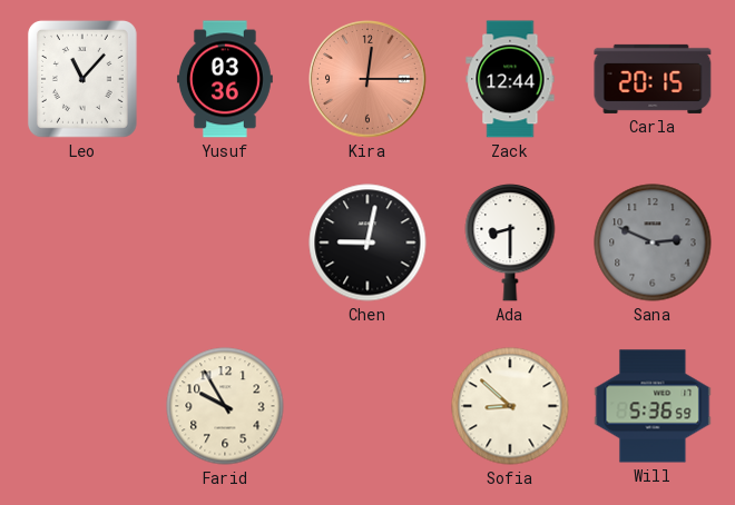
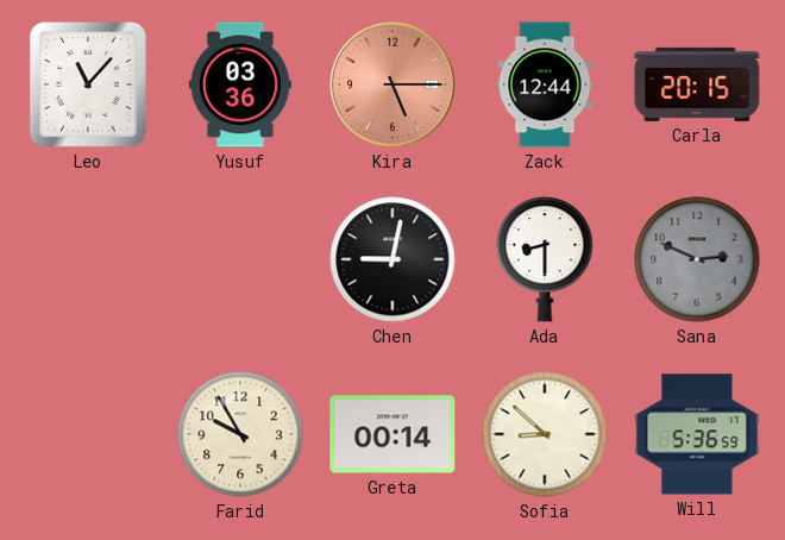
Kira: 12:15 -> 5:15 (392, 84)
Greta: none -> 00:14 (392, 434)
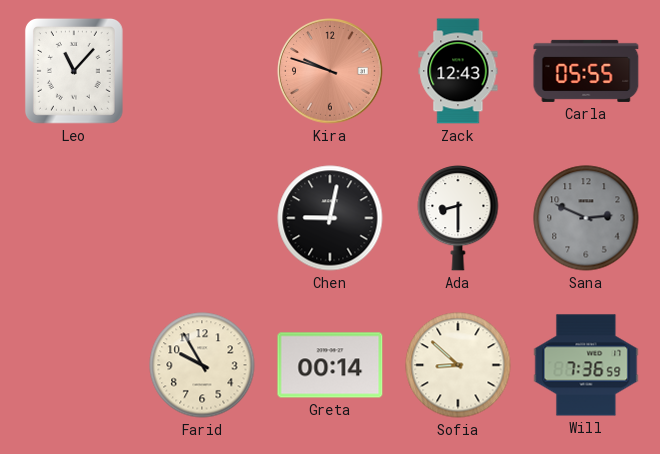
Yusuf: 03:36 -> none (240, 84)
Kira: 5:15 -> 9:48 (330, 71)
Zack: 12:44 -> 12:43 (458, 71)
Carla: 20:15 -> 05:55 (586, 71)
Will: 5:36 -> 7:36 (586, 365)
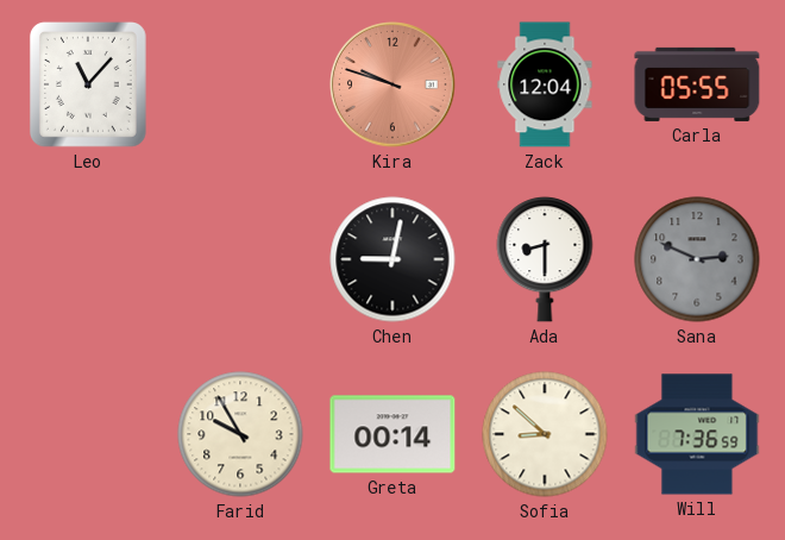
Zack: 12:43 -> 12:04 (545, 84)
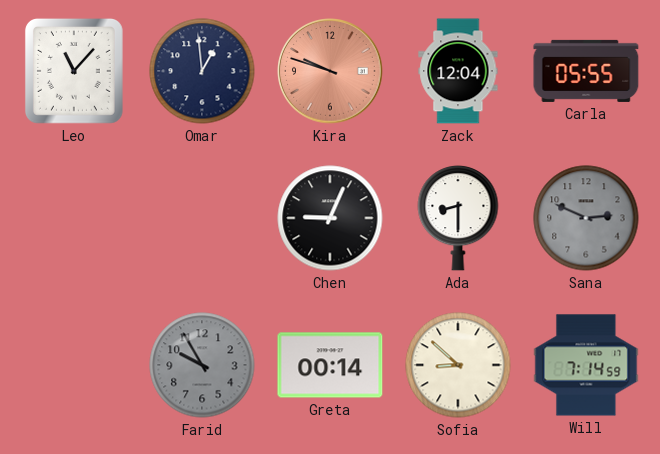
Omar: none -> 12:59 (202, 71)
Chen: 9:02 -> 9:04 (330, 218)
Farid dial: cream -> grey (202, 365)
Will: 7:36 -> 7:14 (586, 365)
